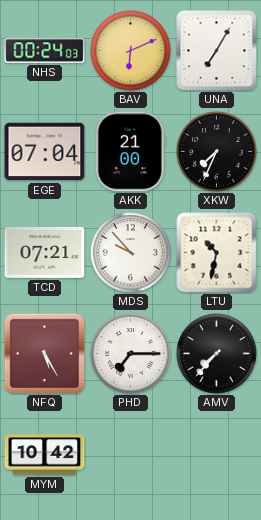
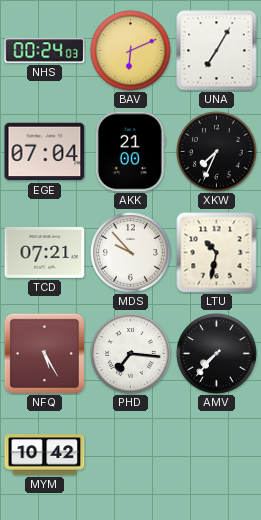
PHD: 7:15 -> 7:16 (131, 354)
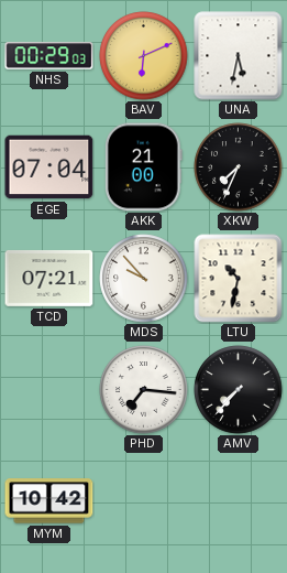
NHS: 00:24 -> 00:29 (49, 56)
UNA: 7:05 -> 5:32 (239, 56)
NFQ: 5:25 -> none (44, 353)
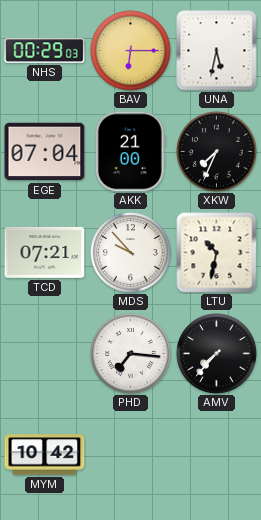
BAV: 6:11 -> 6:15 (131, 51)
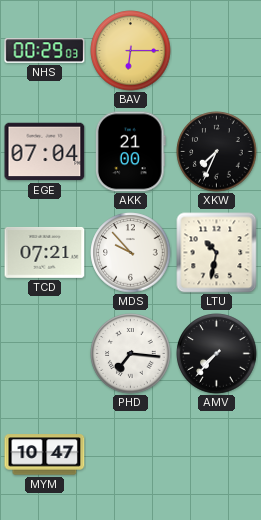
UNA: 5:32 -> none (217, 51)
MYM: 10:42 -> 10:47 (45, 455)
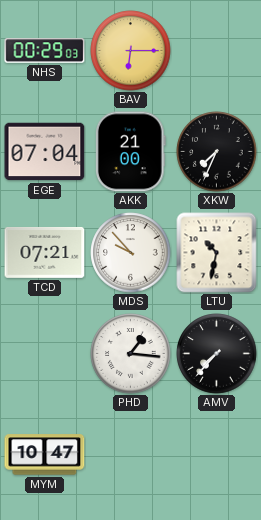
PHD: 7:16 -> 1:16 (131, 354)
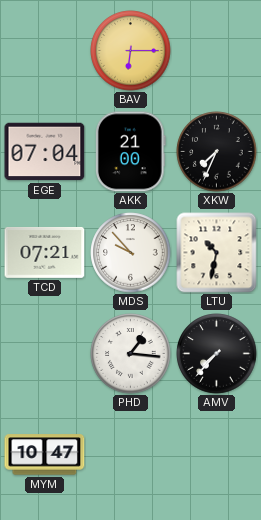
NHS: 00:29 -> none (45, 51)
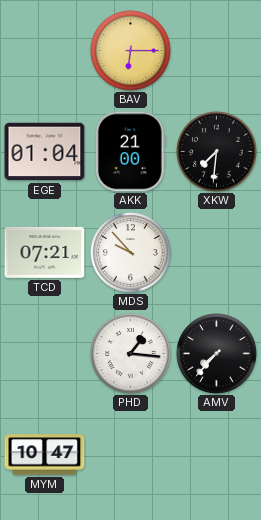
EGE: 07:04 -> 01:04 (45, 152)
XKW: 7:34 -> 7:31 (217, 152)
LTU: 10:32 -> none (217, 253)
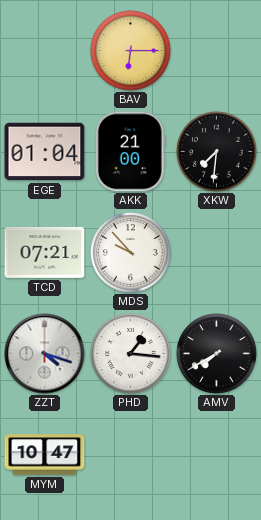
ZZT: none -> 4:18 (45, 354)
AMV: 7:37 -> 7:40 (217, 354)
